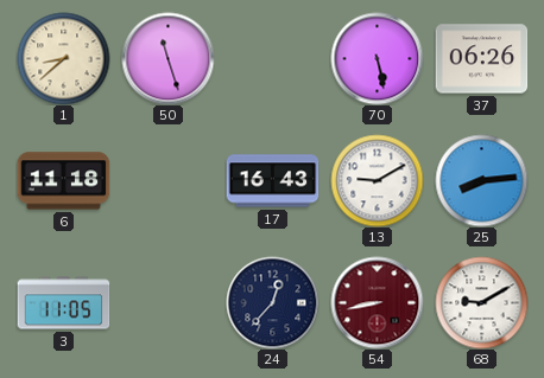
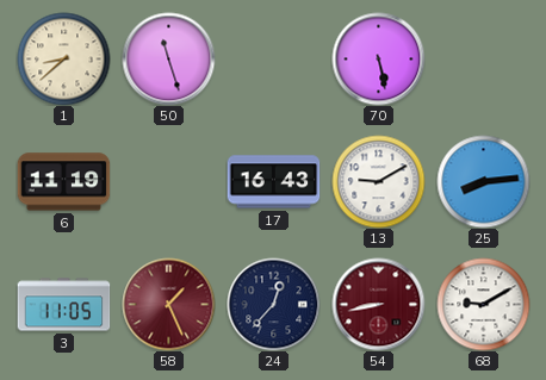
37: 06:26 -> none (481, 59)
6: 11:18 -> 11:19 (63, 182)
58: none -> 1:26 (168, 304)
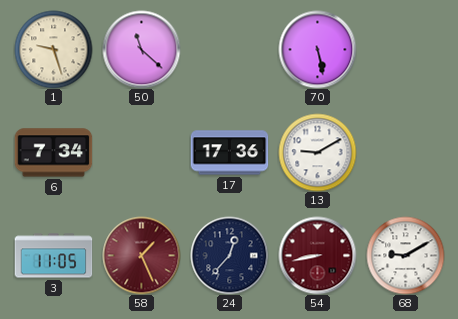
1: 8:38 -> 9:27 (53, 49)
50: 11:27 -> 11:22 (141, 49)
6: 11:19 -> 7:34 (53, 153)
17: 16:43 -> 17:36 (229, 153)
25: 8:14 -> none (483, 181)
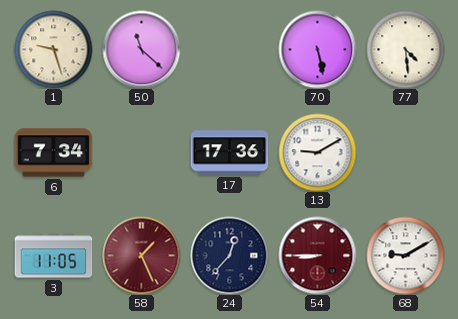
77: none -> 4:29 (405, 49)
54: 8:43 -> 8:45 (317, 255)
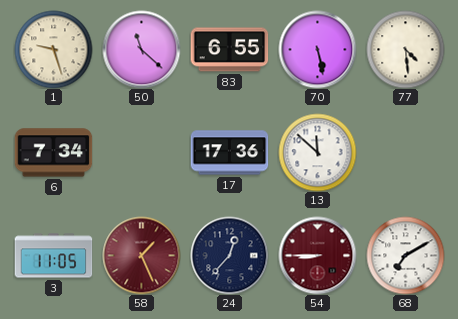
83: none -> 6:55 (229, 50)
13: 9:10 -> 11:52 (317, 152)
68: 9:10 -> 7:10 (405, 255)
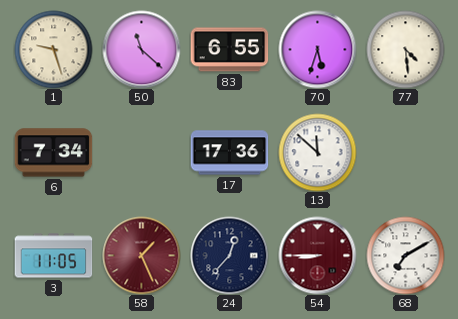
70: 5:28 -> 5:33 (317, 49)
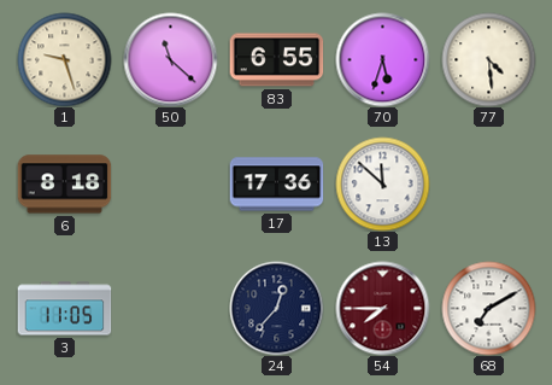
6: 7:34 -> 8:18 (64, 185)
58: 1:26 -> none (141, 255)
54: 8:45 -> 7:45 (382, 308)
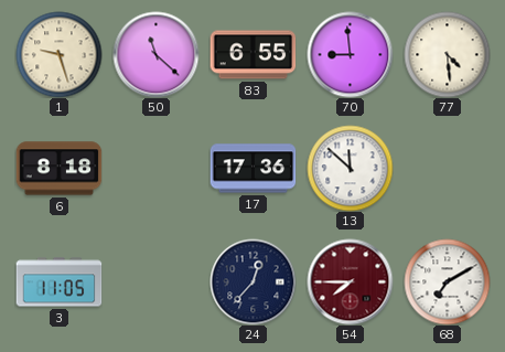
70: 5:33 -> 8:59 (350, 54)
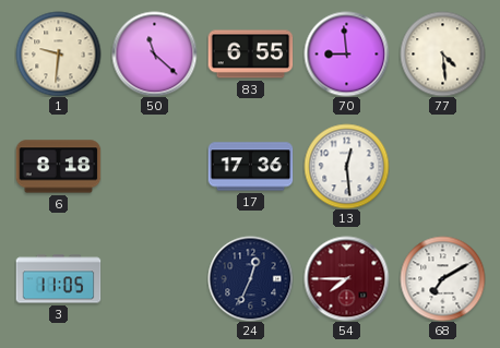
1: 9:27 -> 9:31 (58, 53)
13: 11:52 -> 12:29 (346, 166)
24: 12:37 -> 12:34 (250, 278)
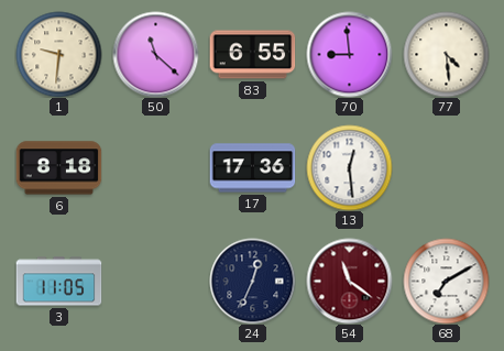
54: 7:45 -> 11:21 (349, 281)
